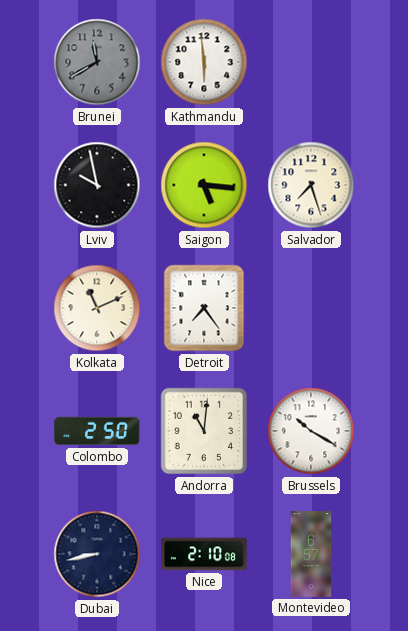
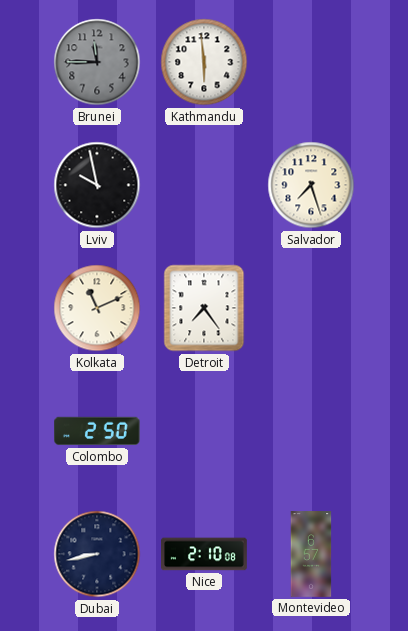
Brunei: 11:40 -> 11:45 (97, 62)
Saigon: 5:16 -> none (204, 185)
Andorra: 11:01 -> none (204, 431)
Brussels: 10:20 -> none (311, 431)
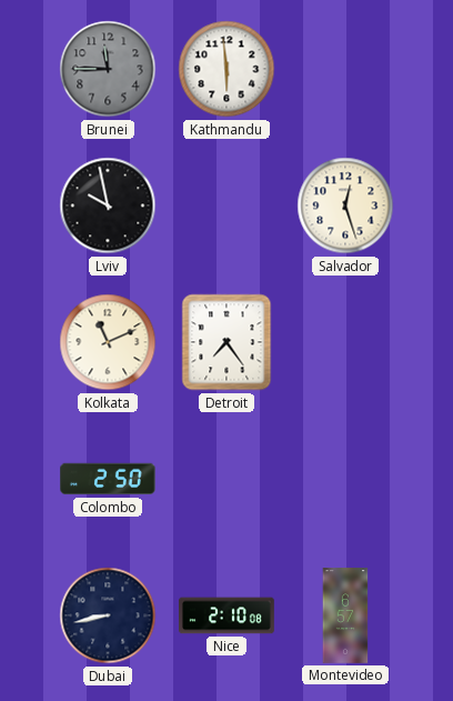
Salvador: 7:27 -> 12:27 (345, 206)
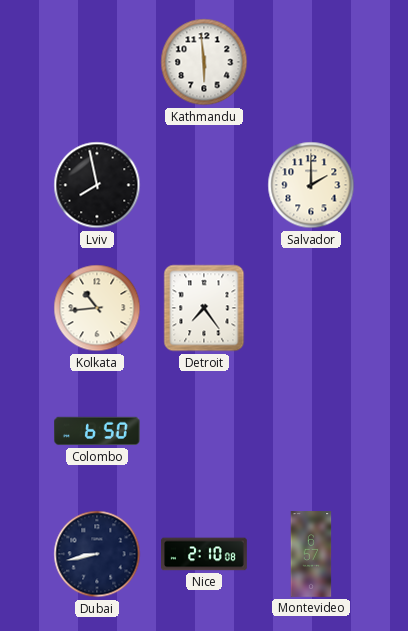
Brunei: 11:45 -> none (108, 69)
Lviv: 9:58 -> 7:58 (97, 185)
Salvador: 12:27 -> 2:00 (311, 185)
Kolkata: 11:11 -> 10:44 (97, 308)
Colombo: 2:50 -> 6:50 (98, 431)
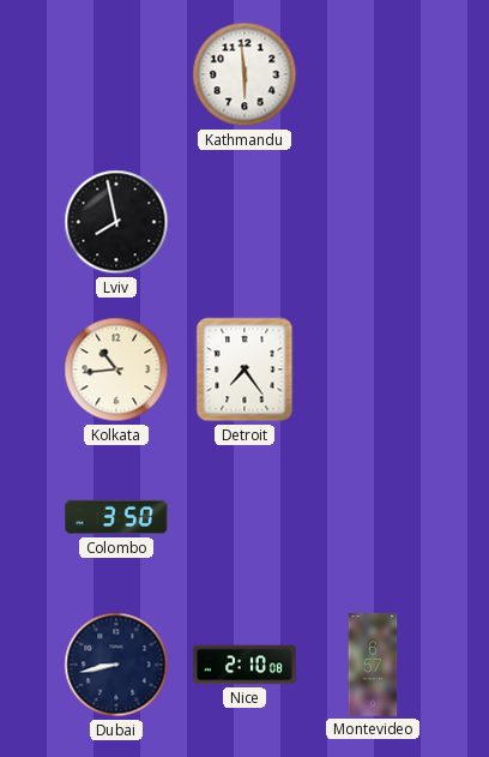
Salvador: 2:00 -> none (311, 185)
Colombo: 6:50 -> 3:50 (117, 517)
